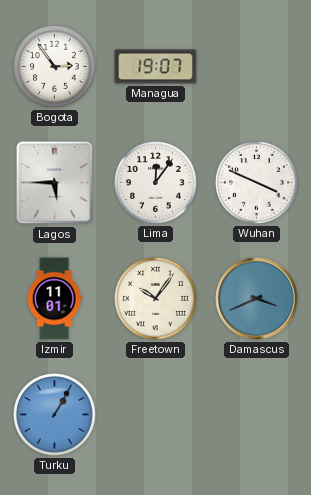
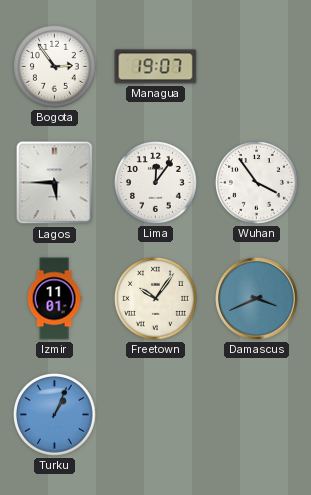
Wuhan: 3:49 -> 3:54 (257, 183)
Turku: 1:05 -> 1:04 (55, 415)
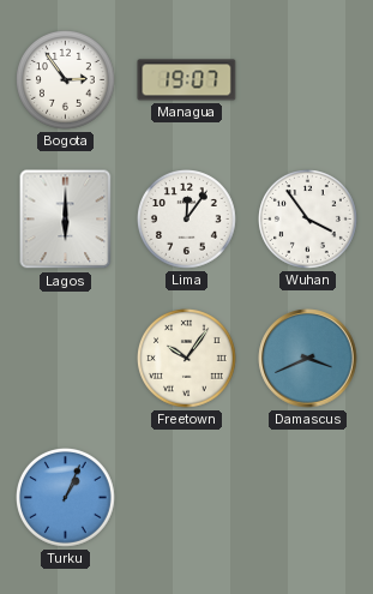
Lagos: 5:45 -> 6:00 (66, 220)
Izmir: 11:01 -> none (54, 299)
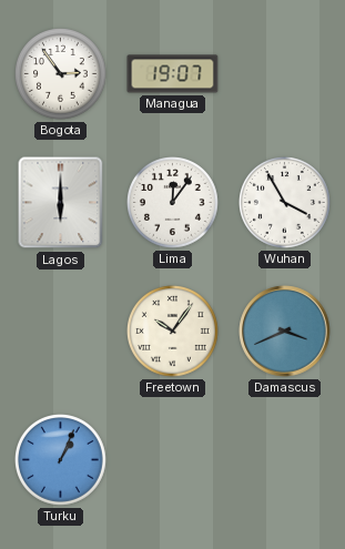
Wuhan: 3:54 -> 3:55 (285, 203)
